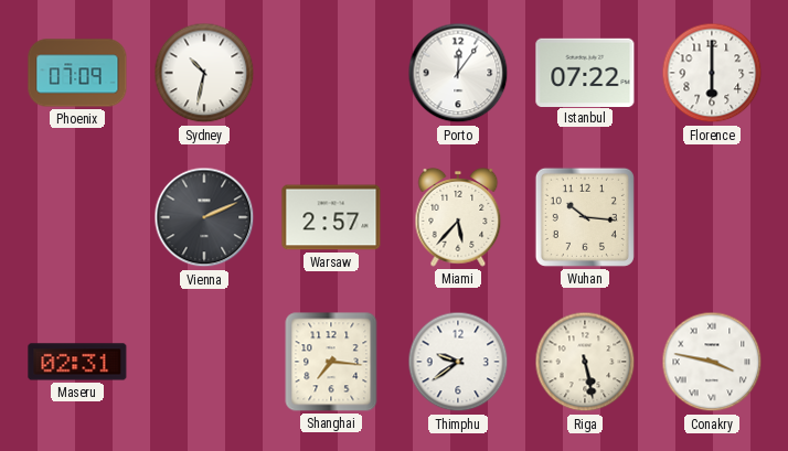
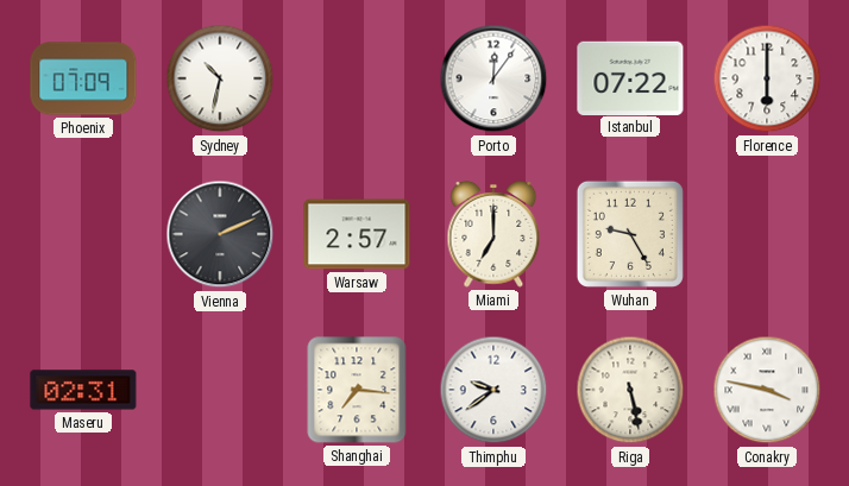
Miami: 5:37 -> 7:00 (493, 235)
Wuhan: 10:16 -> 9:25 (630, 234)
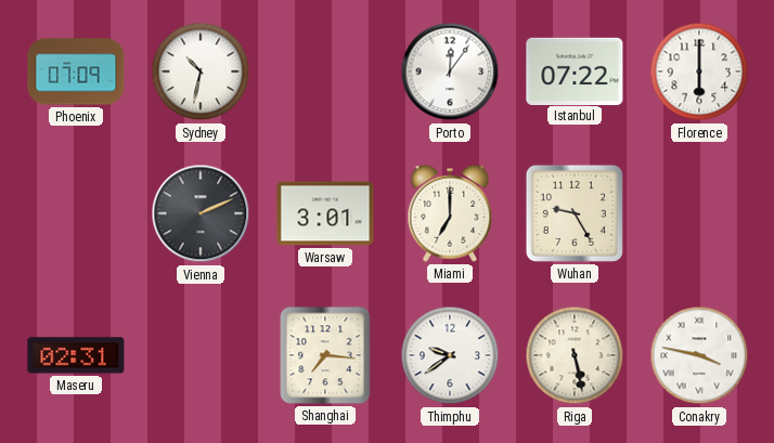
Warsaw: 2:57 -> 3:01 (325, 213)
